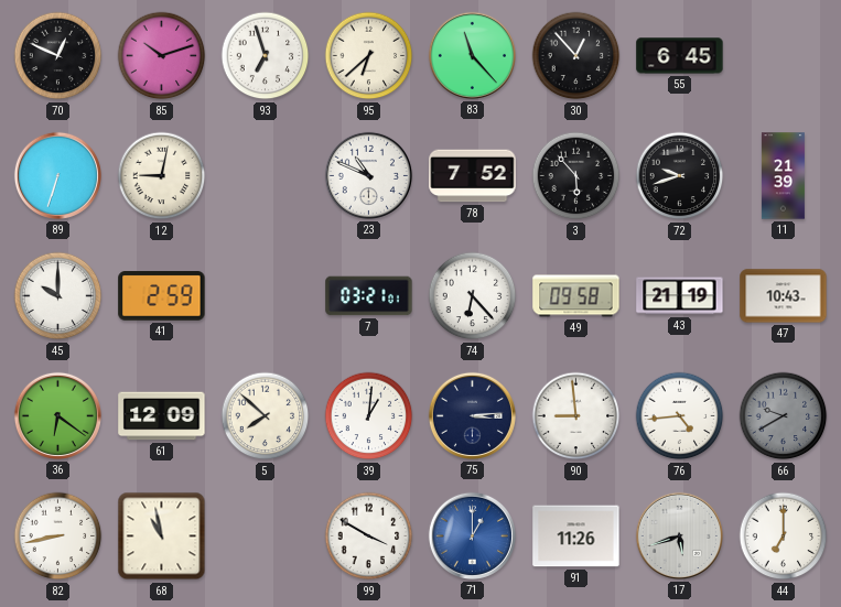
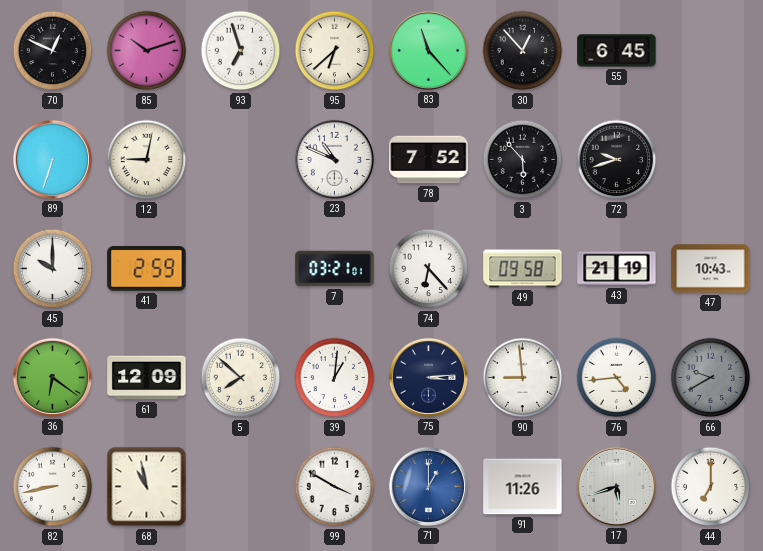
11: 21:39 -> none (783, 176)
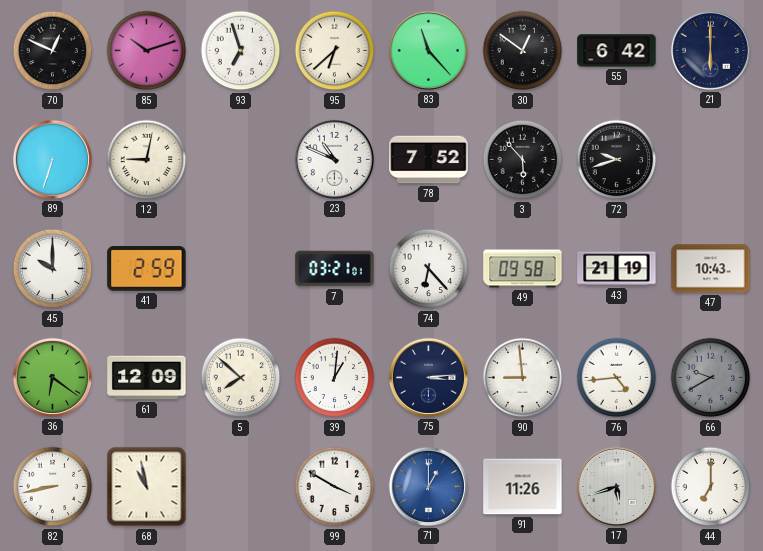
30: 12:53 -> 12:51 (523, 51)
55: 6:45 -> 6:42 (617, 51)
21: none -> 6:00 (710, 50)
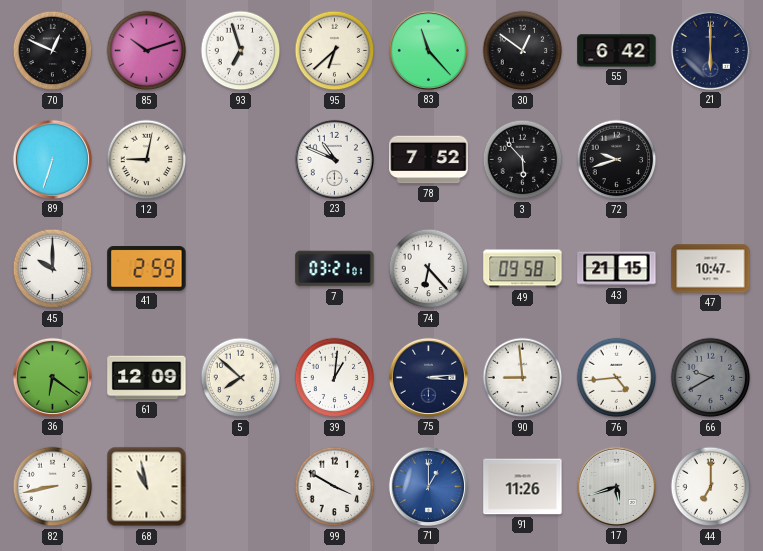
43: 21:19 -> 21:15 (617, 269)
47: 10:43 -> 10:47 (711, 269)
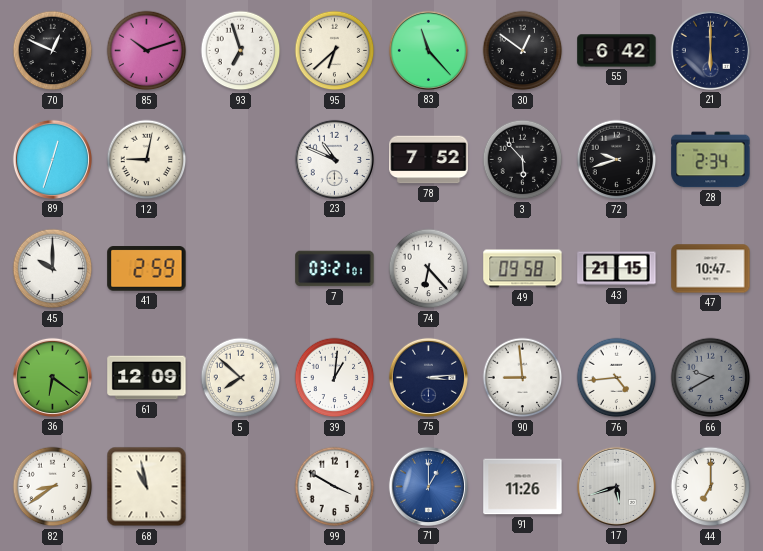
89: 6:33 -> 12:33 (52, 159)
28: none -> 2:34 (711, 160)
82: 8:43 -> 8:39 (53, 487)
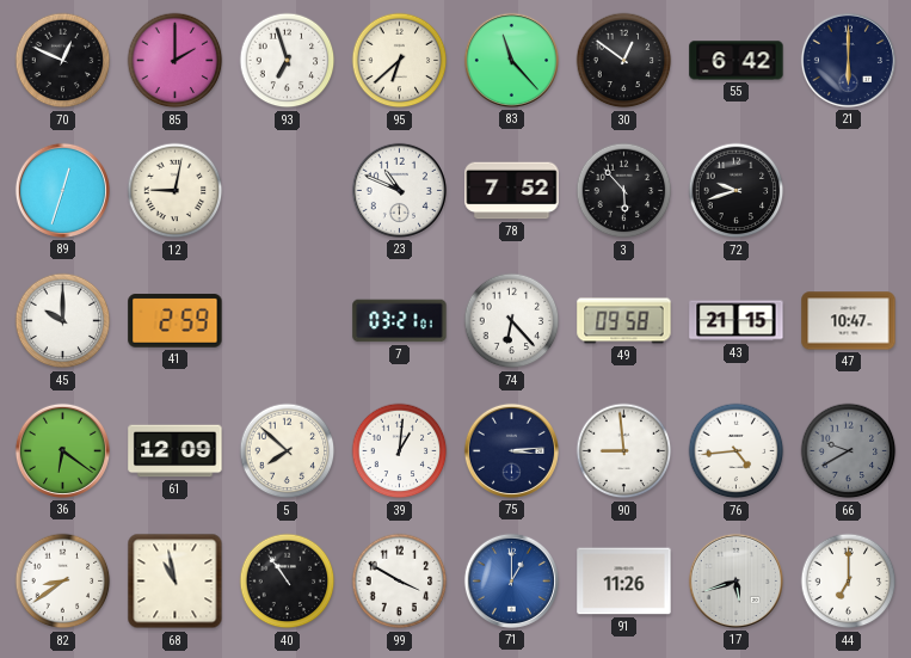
85: 10:12 -> 2:00 (176, 61)
28: 2:34 -> none (711, 160)
40: none -> 10:54 (288, 582)
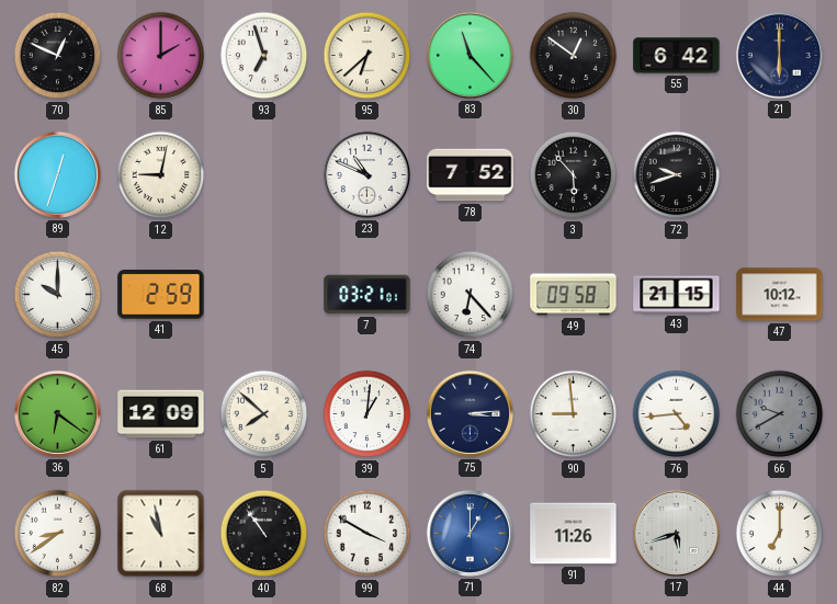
47: 10:47 -> 10:12 (780, 295)
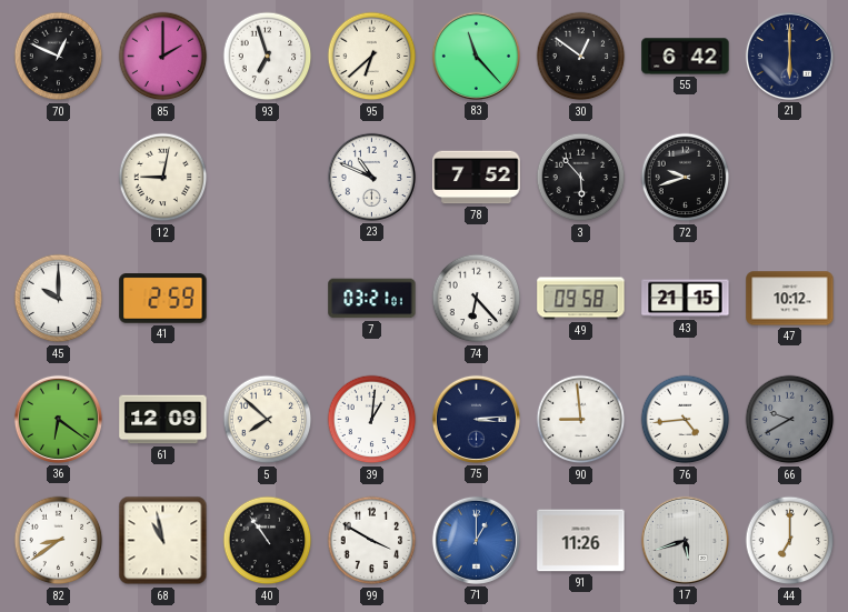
89: 12:33 -> none (57, 174)
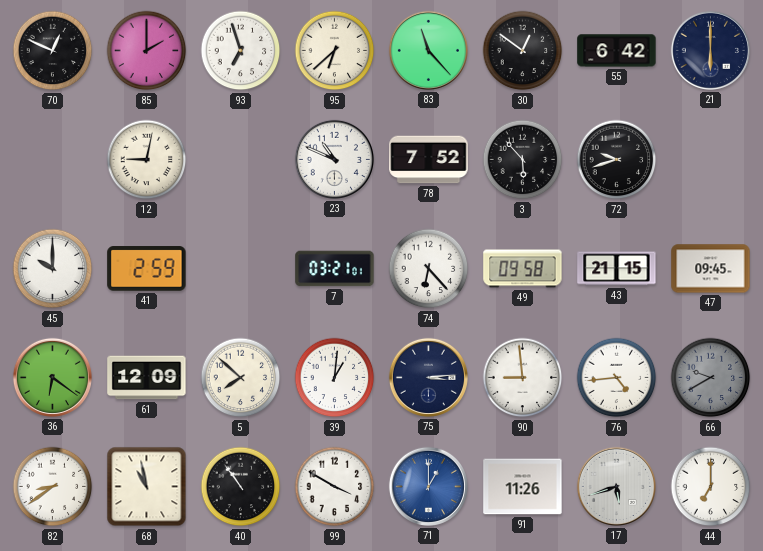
47: 10:12 -> 09:45 (711, 269)
